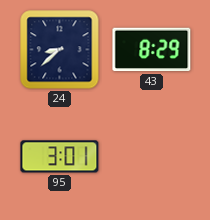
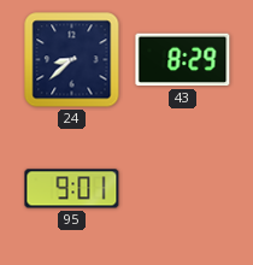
95: 3:01 -> 9:01 (72, 189)
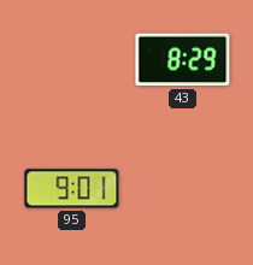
24: 8:38 -> none (72, 60)
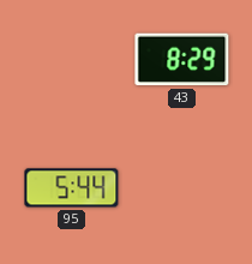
95: 9:01 -> 5:44 (72, 188)
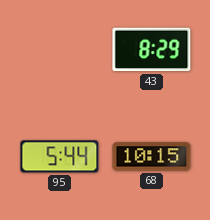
68: none -> 10:15 (152, 157)
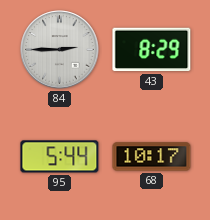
84: none -> 2:45 (60, 50)
68: 10:15 -> 10:17 (152, 157)
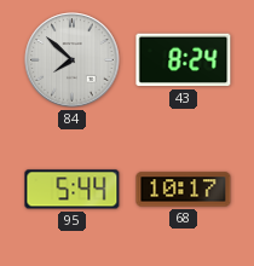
84: 2:45 -> 7:52 (73, 60)
43: 8:29 -> 8:24 (184, 60)
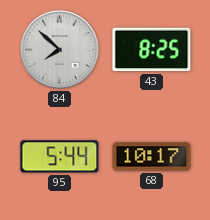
43: 8:24 -> 8:25 (152, 50)
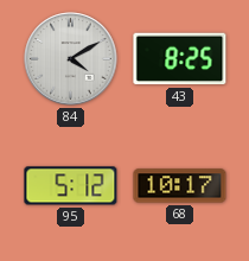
84: 7:52 -> 4:10 (71, 59)
95: 5:44 -> 5:12 (71, 186)
